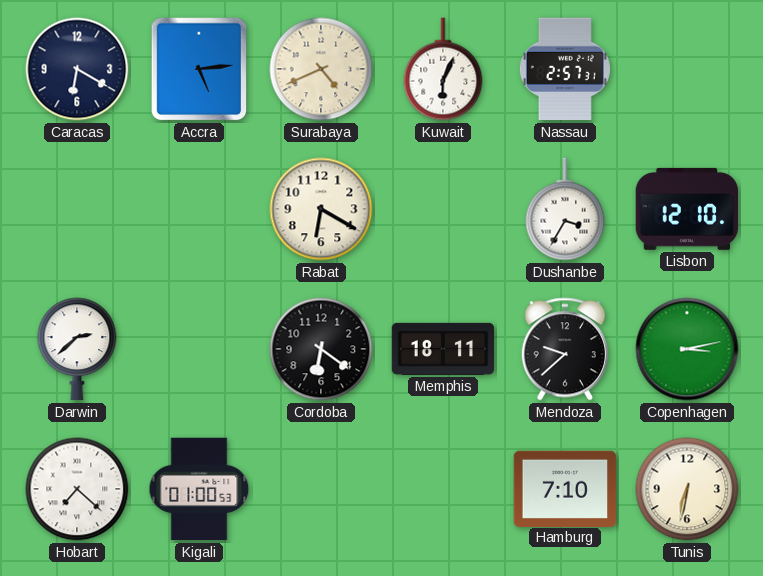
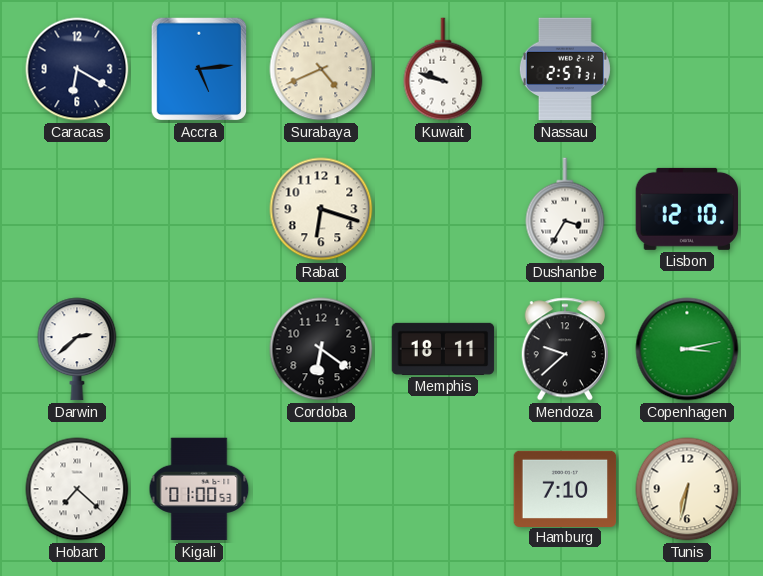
Kuwait: 6:04 -> 9:48 (443, 69)
Rabat: 6:20 -> 6:18 (321, 209)
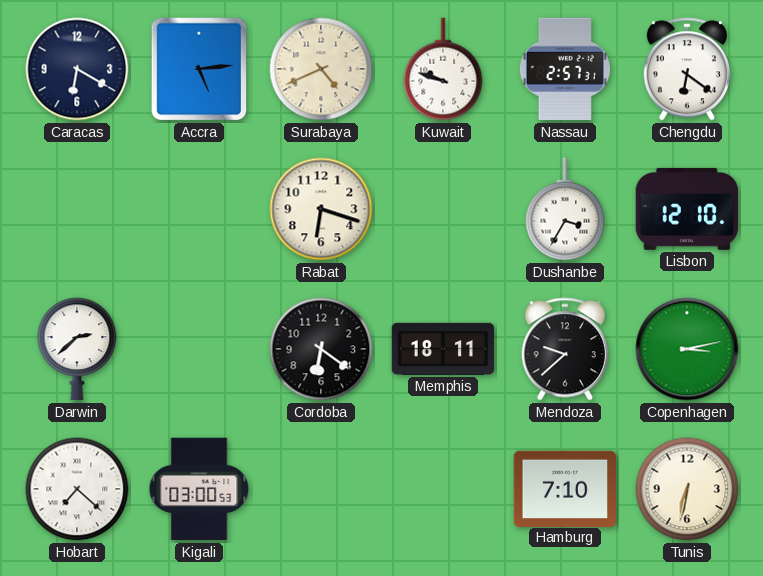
Chengdu: none -> 6:21 (687, 69)
Kigali: 01:00 -> 03:00 (199, 489)
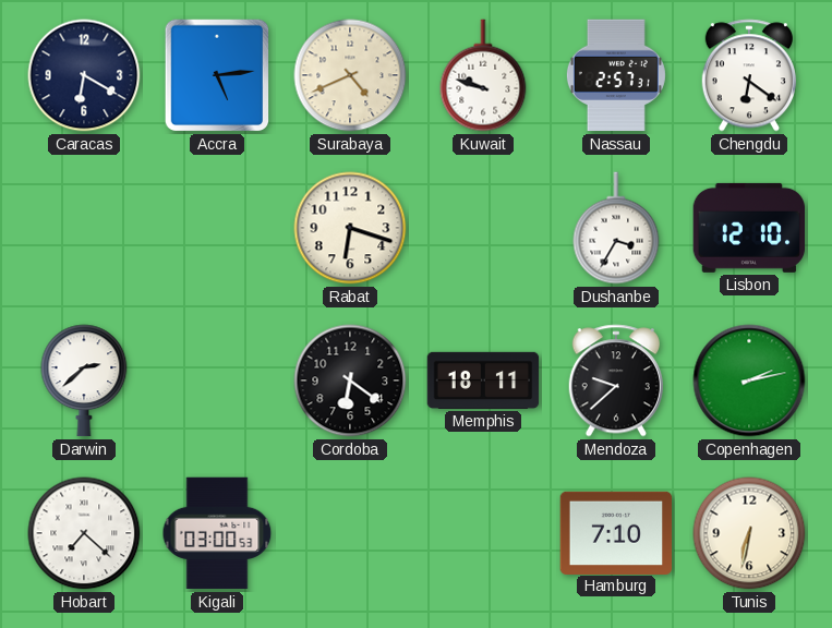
Copenhagen: 3:13 -> 2:13 (749, 381)
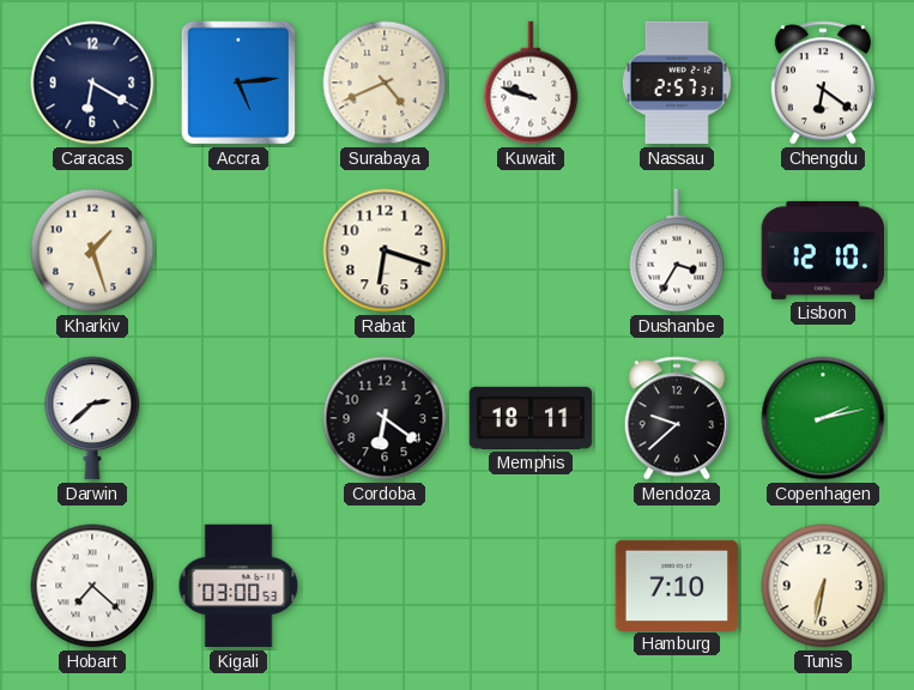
Kharkiv: none -> 1:27 (92, 250)
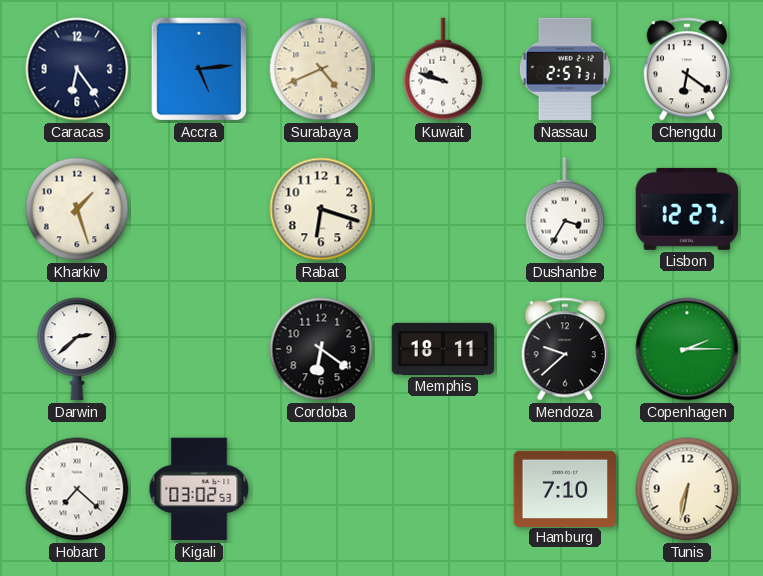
Caracas: 6:20 -> 6:24 (77, 69)
Lisbon: 12:10 -> 12:27 (687, 209)
Copenhagen: 2:13 -> 2:15 (687, 349)
Kigali: 03:00 -> 03:02 (199, 489)
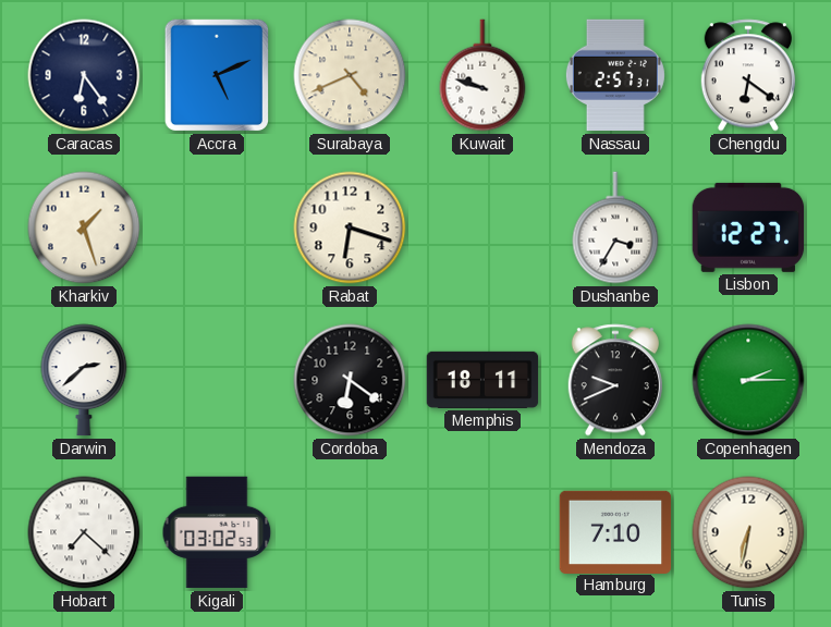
Accra: 5:14 -> 5:11 (217, 75)
Mendoza: 9:38 -> 9:41 (615, 380)
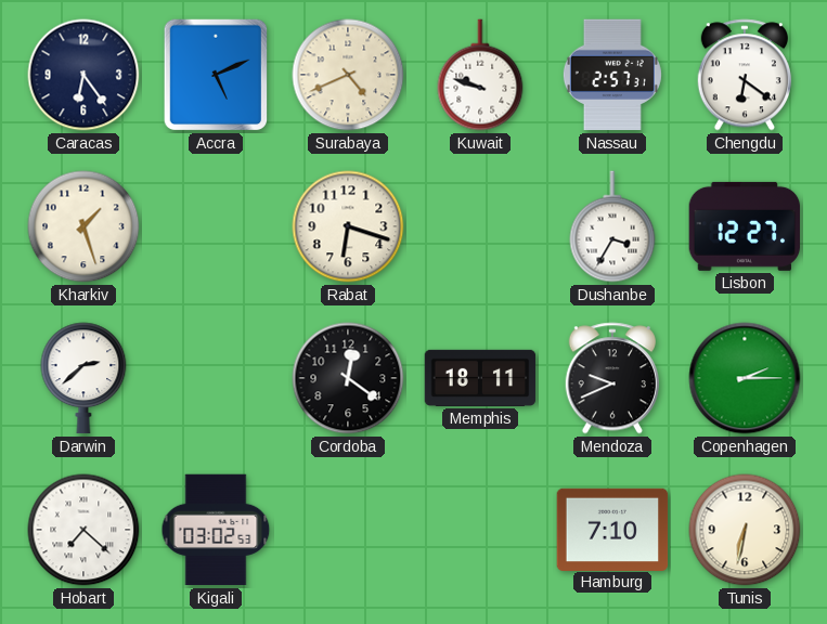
Cordoba: 6:21 -> 12:21 (348, 378)
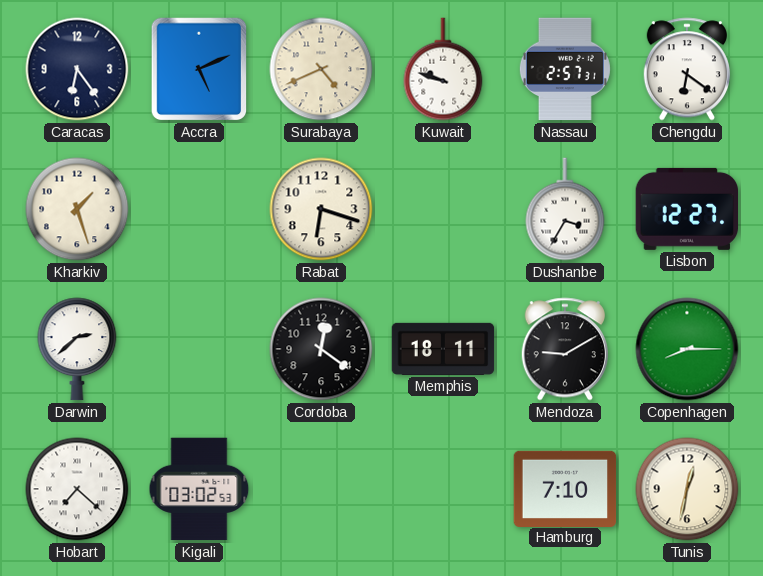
Mendoza: 9:41 -> 9:10 (565, 349)
Copenhagen: 2:15 -> 8:15 (687, 349)
Tunis: 6:32 -> 12:32 (687, 489)
